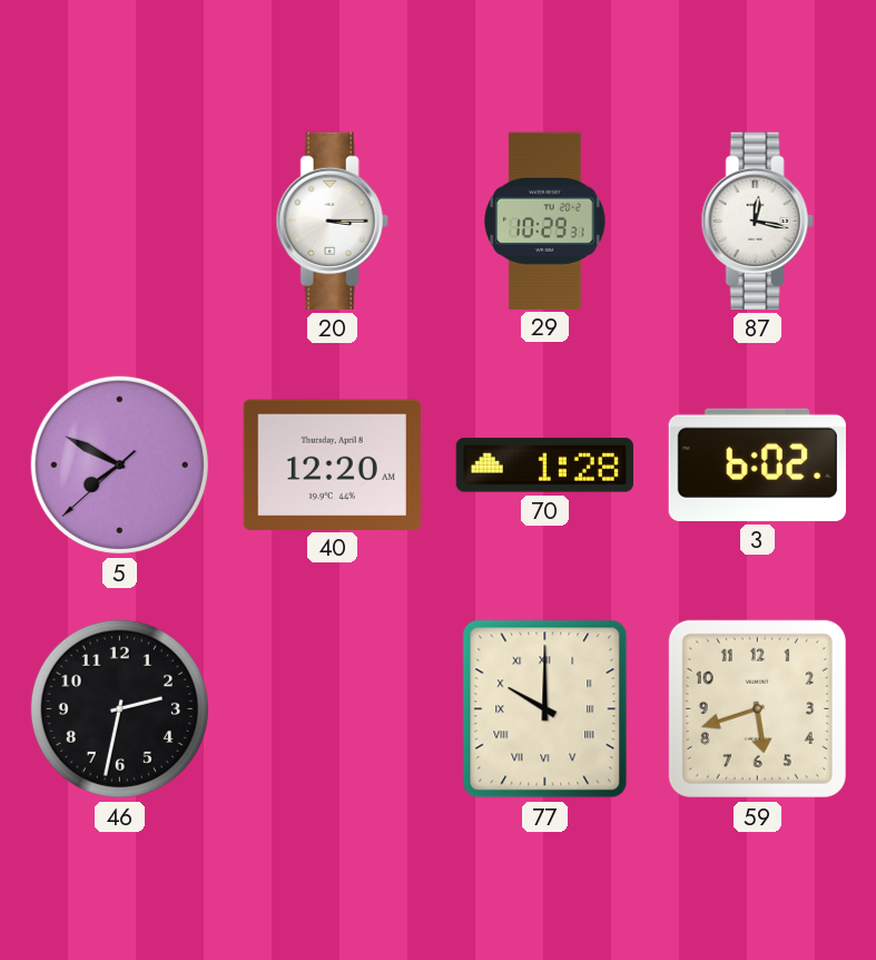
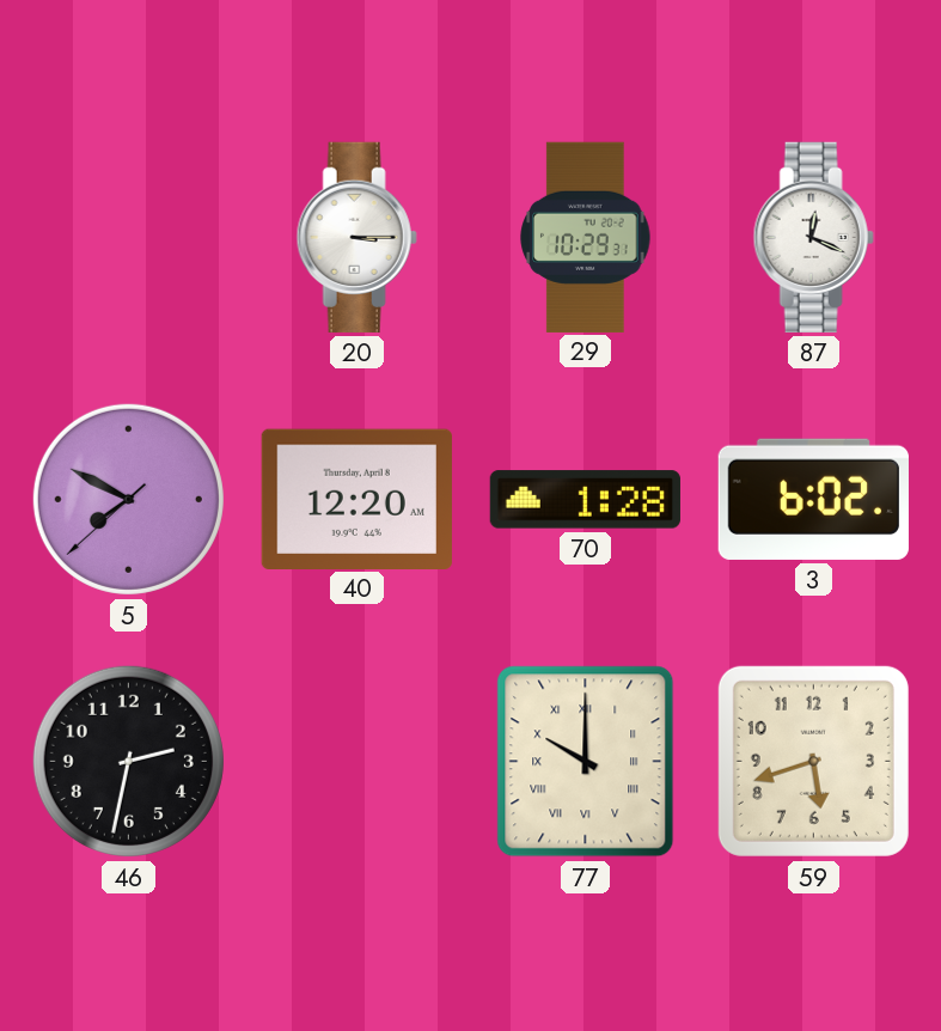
87: 12:17 -> 12:19 (813, 237)
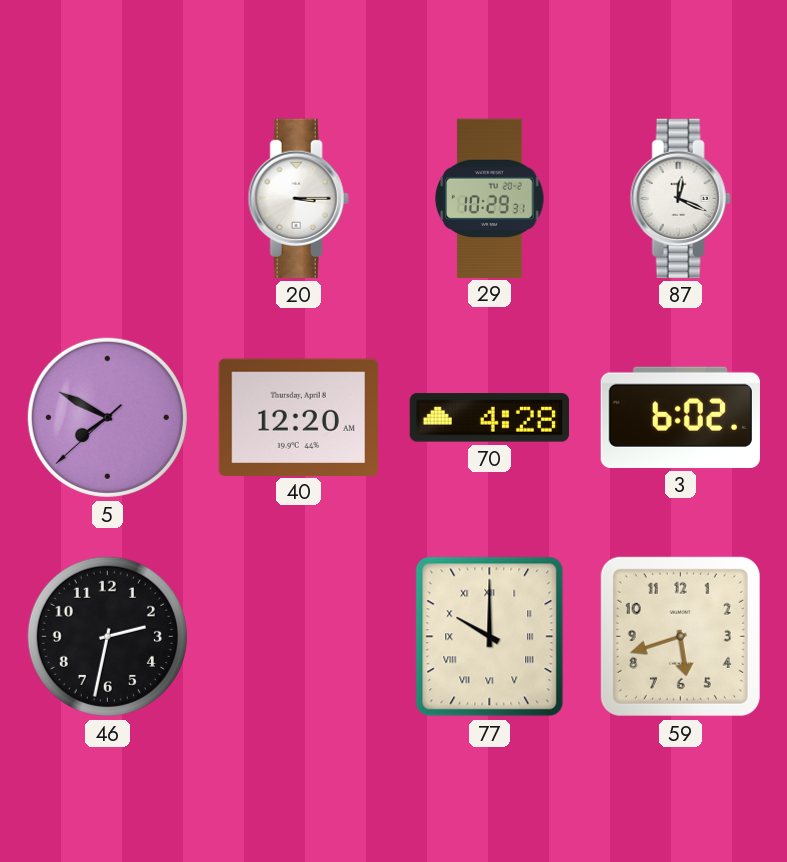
70: 1:28 -> 4:28 (489, 418)
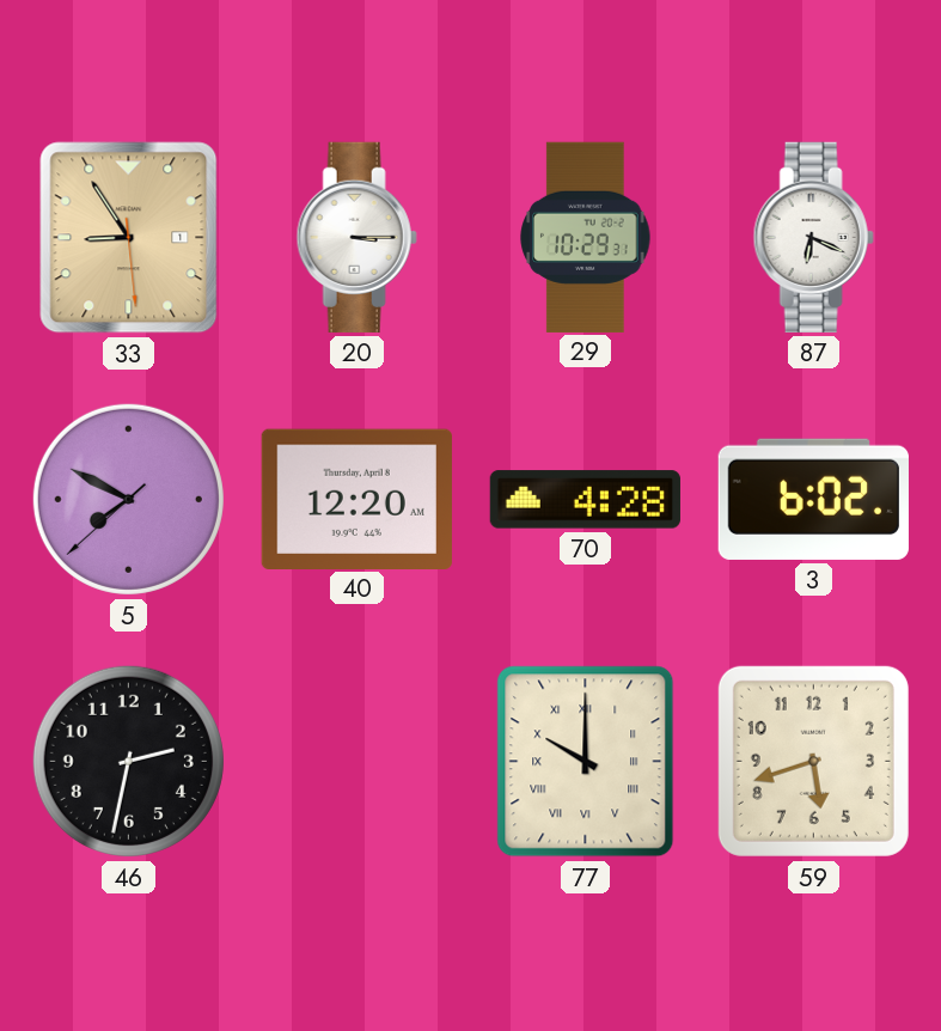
33: none -> 8:54 (129, 238)
87: 12:19 -> 6:19 (813, 237)
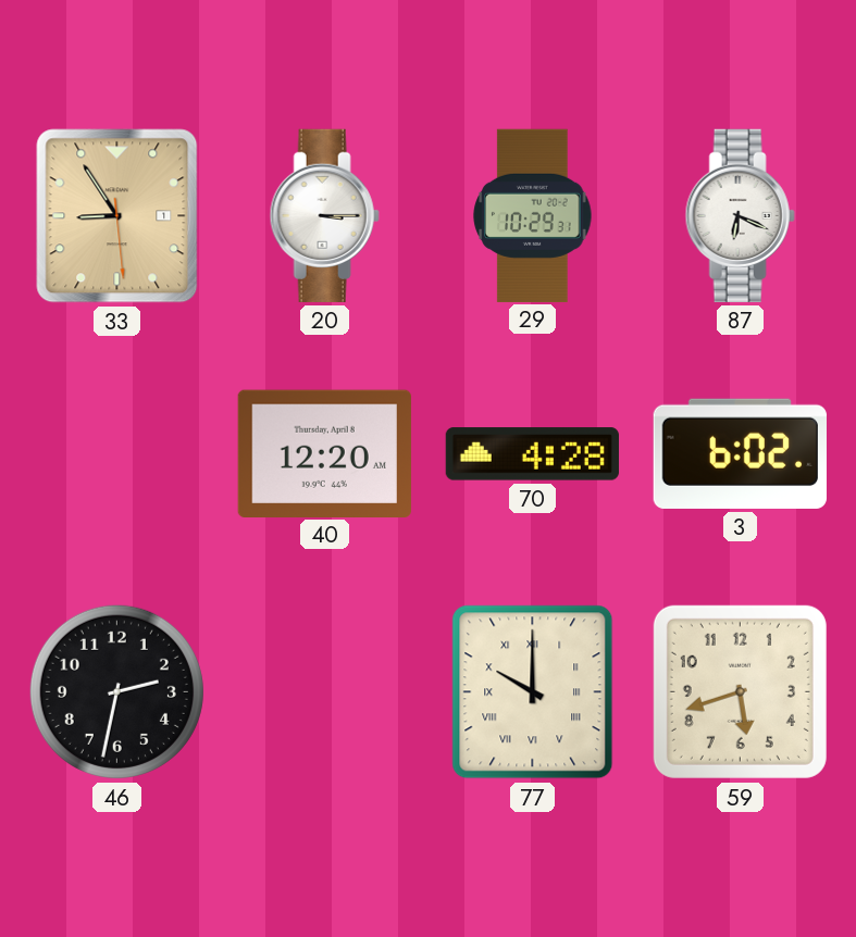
5: 7:49 -> none (128, 499)
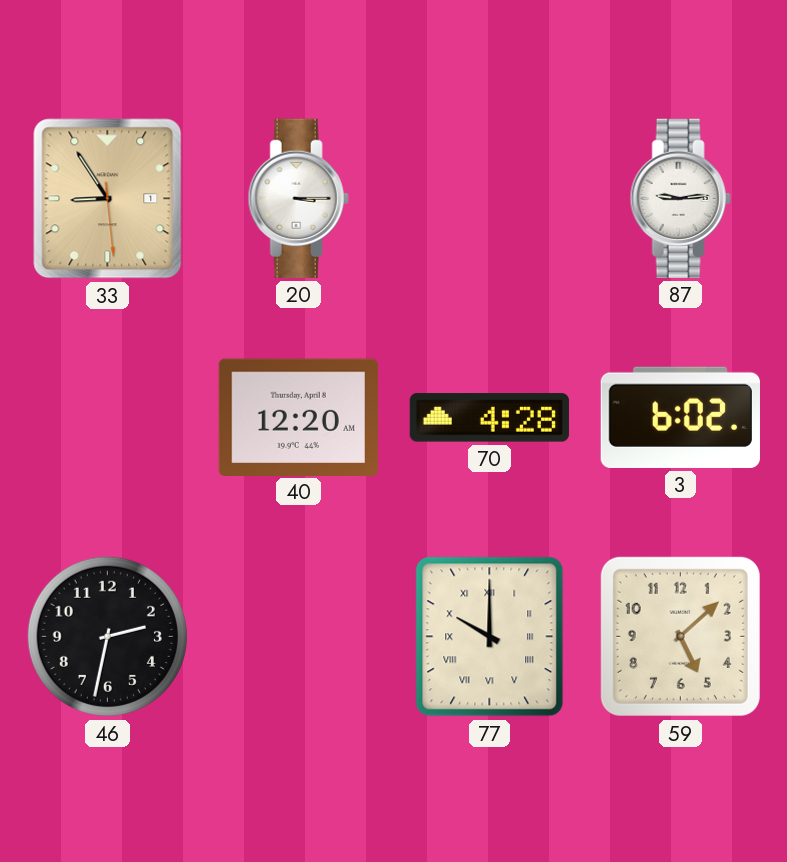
29: 10:29 -> none (533, 215)
87: 6:19 -> 9:14 (680, 198)
59: 5:42 -> 5:08 (680, 636)
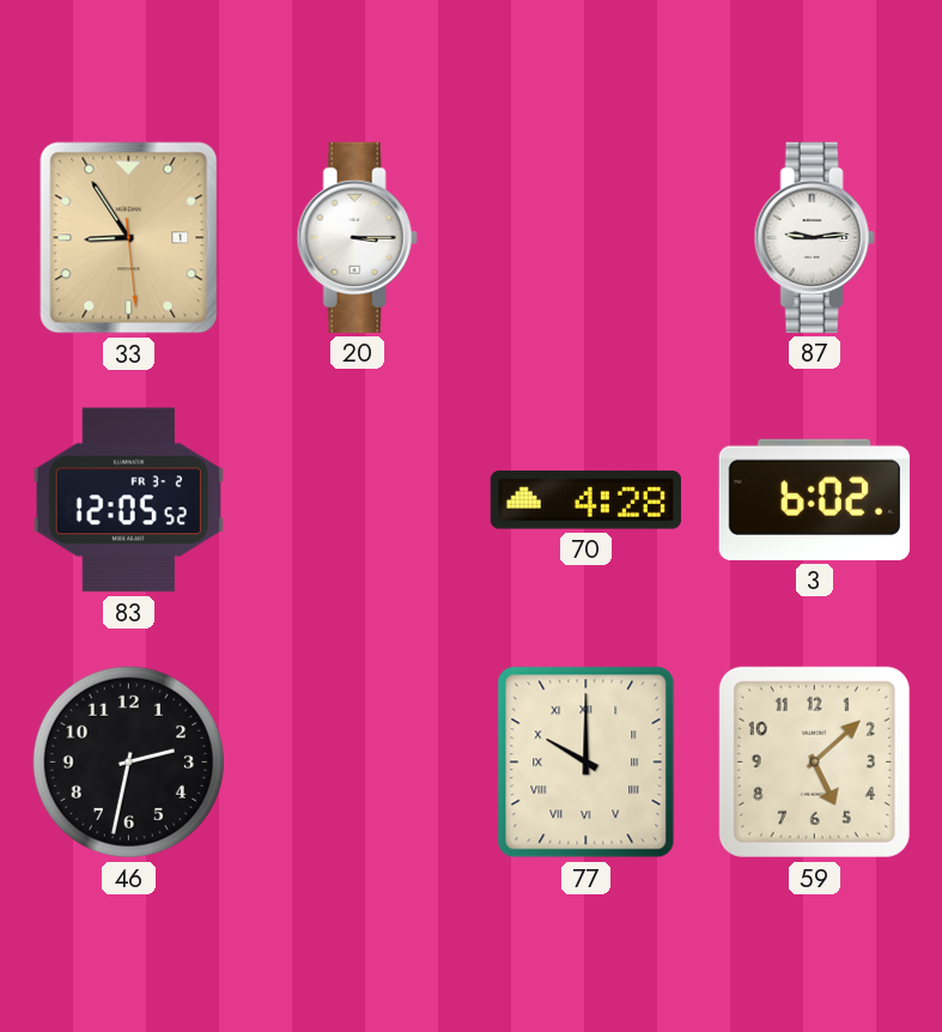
83: none -> 12:05 (128, 500)
40: 12:20 -> none (298, 417)
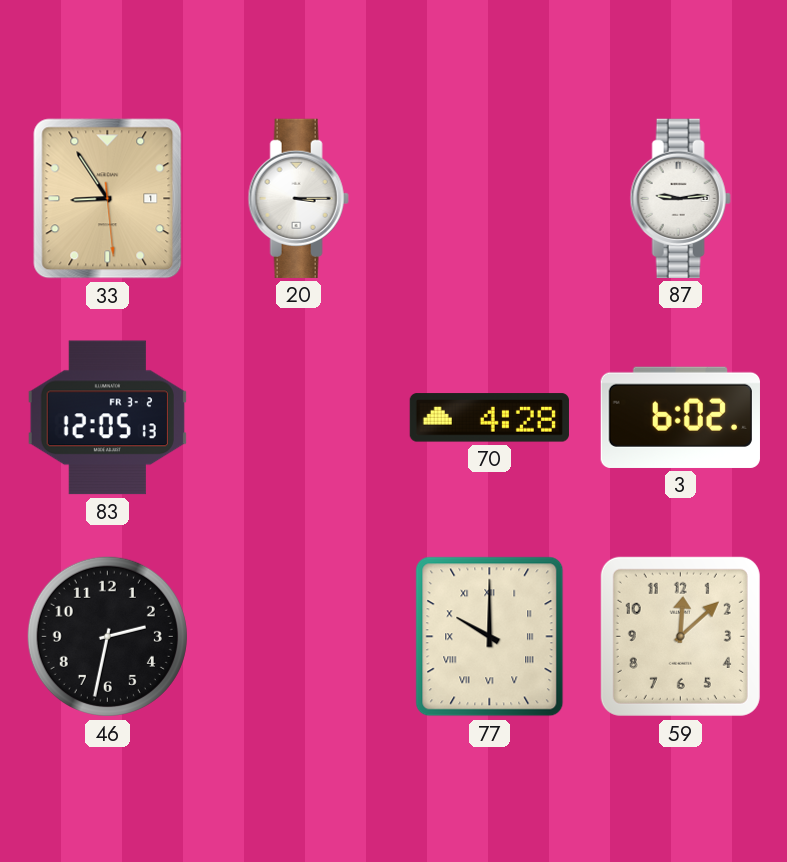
83: 12:05:52 -> 12:05:13 (107, 418)
59: 5:08 -> 12:08 (680, 636)
